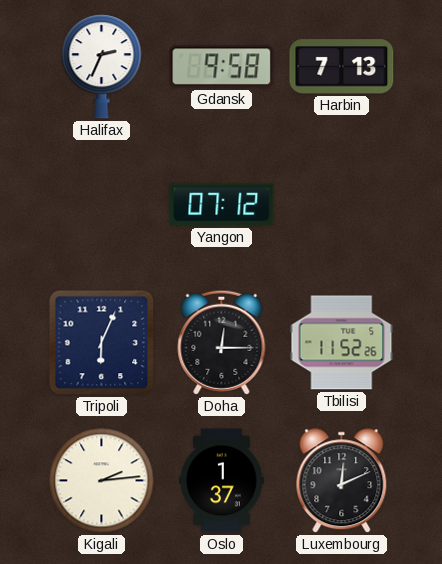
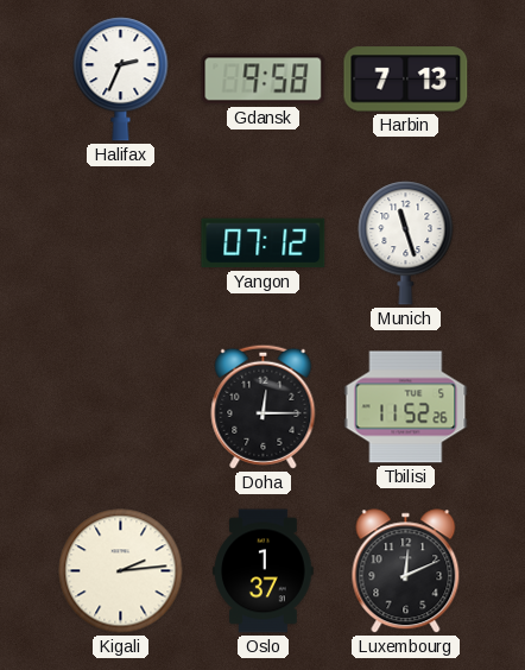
Munich: none -> 11:27 (406, 244)
Tripoli: 6:04 -> none (102, 343)
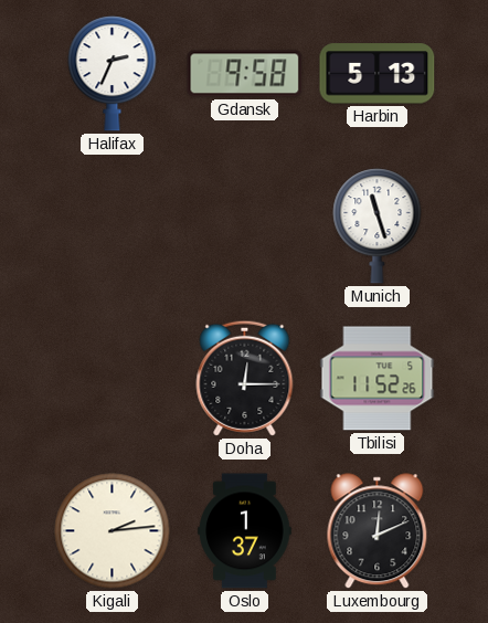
Harbin: 7:13 -> 5:13 (378, 74)
Yangon: 07:12 -> none (264, 244)
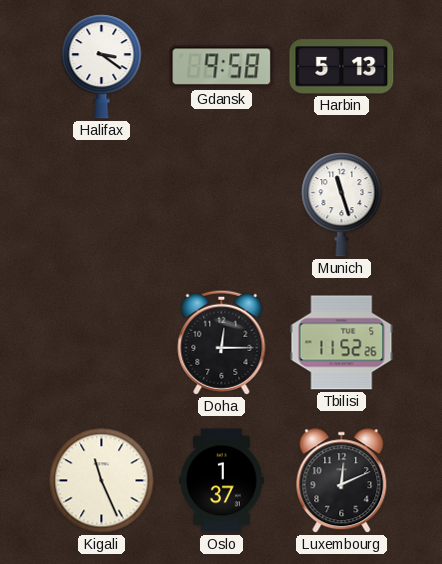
Halifax: 2:34 -> 3:21 (102, 67)
Kigali: 2:14 -> 11:26 (102, 481)
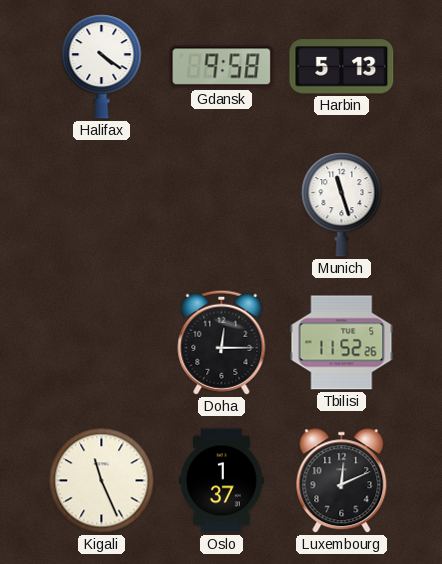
Halifax: 3:21 -> 4:21 (102, 67)
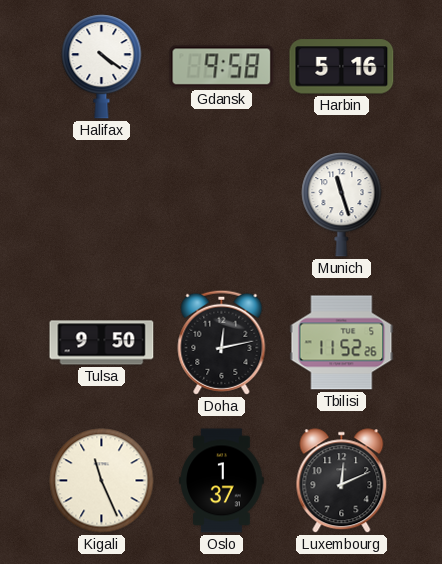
Harbin: 5:13 -> 5:16 (342, 67)
Tulsa: none -> 9:50 (102, 343)
Doha: 12:15 -> 12:13 (222, 342)
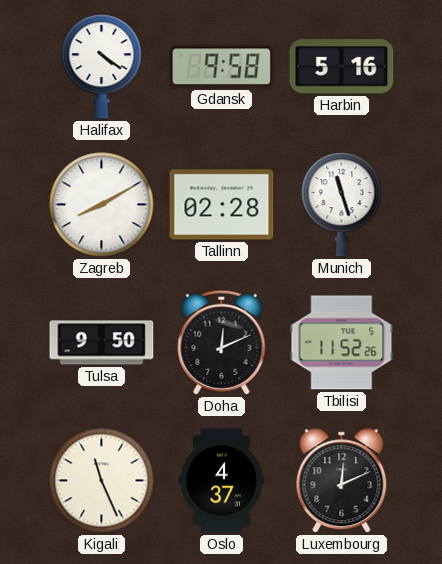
Zagreb: none -> 8:10 (102, 205)
Tallinn: none -> 02:28 (222, 205)
Doha: 12:13 -> 12:11 (222, 342)
Oslo: 1:37 -> 4:37 (222, 481)
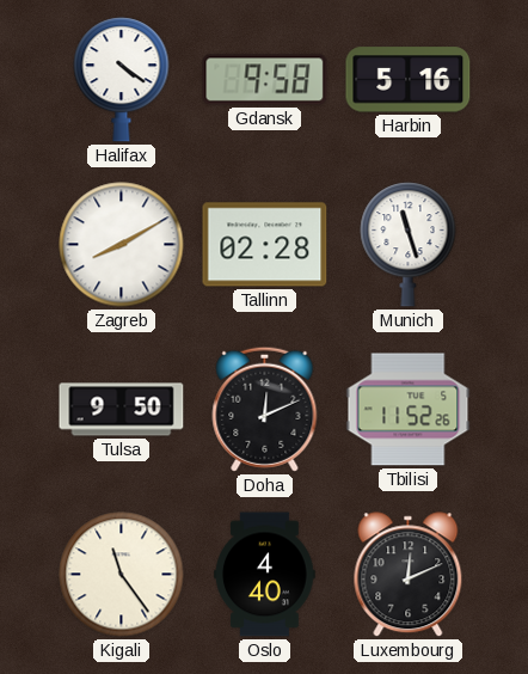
Kigali: 11:26 -> 11:24 (122, 575)
Oslo: 4:37 -> 4:40 (265, 575)
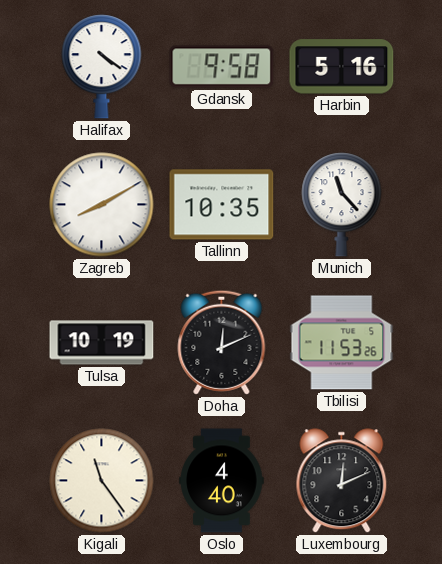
Tallinn: 02:28 -> 10:35 (222, 205)
Munich: 11:27 -> 11:23 (342, 205)
Tulsa: 9:50 -> 10:19 (102, 343)
Tbilisi: 11:52 -> 11:53 (342, 343)
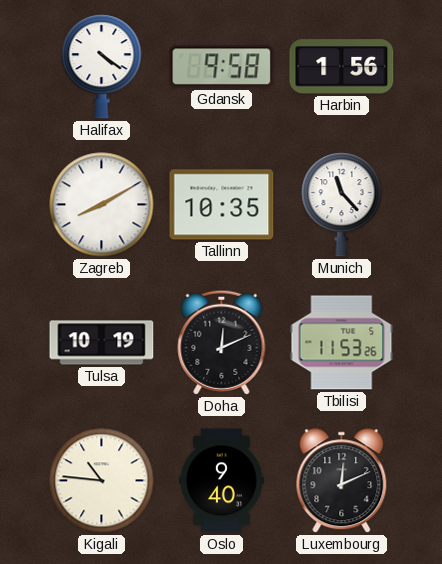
Harbin: 5:16 -> 1:56 (342, 67)
Kigali: 11:24 -> 10:46 (102, 481)
Oslo: 4:40 -> 9:40 (222, 481)
